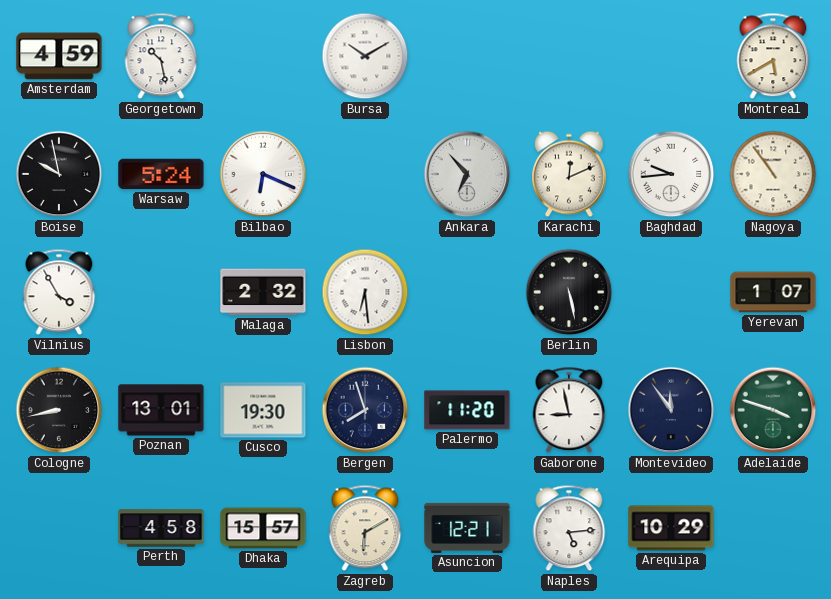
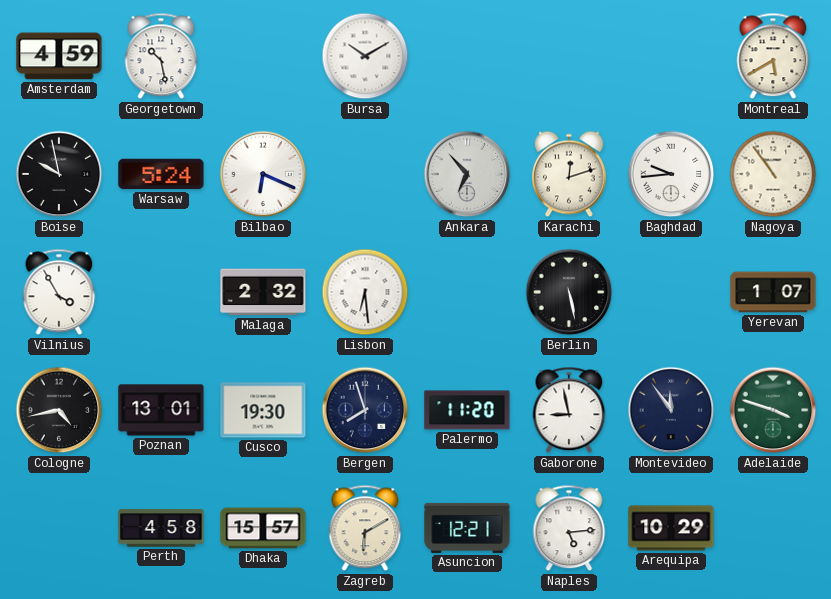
Karachi: 12:11 -> 12:12 (570, 174)
Cologne: 8:43 -> 4:43 (59, 410)
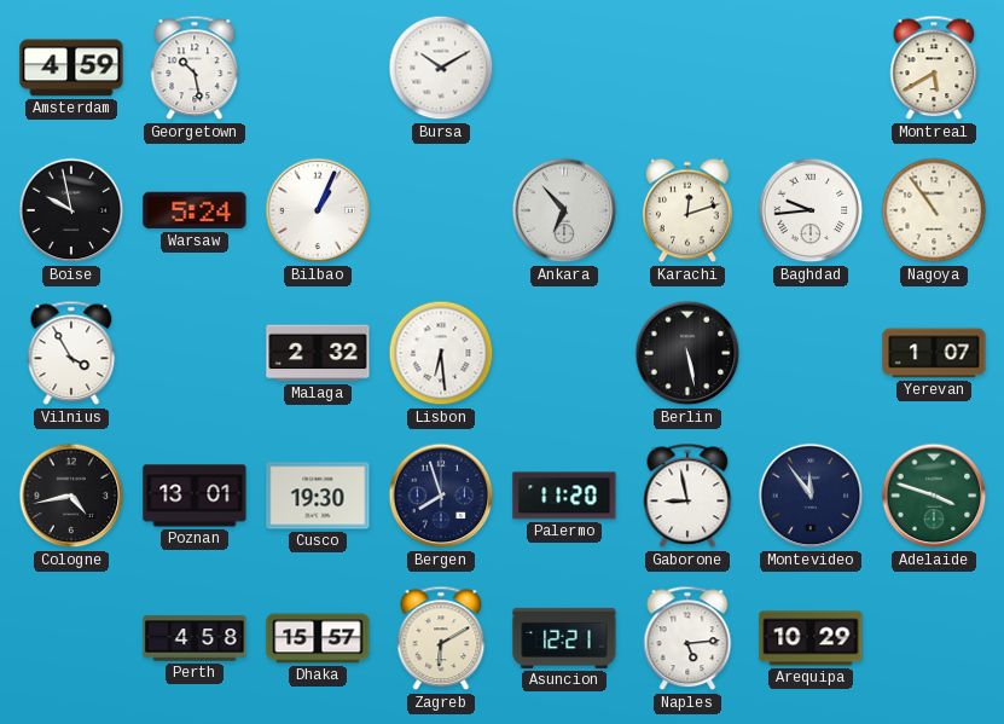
Bilbao: 6:19 -> 1:04 (318, 210)
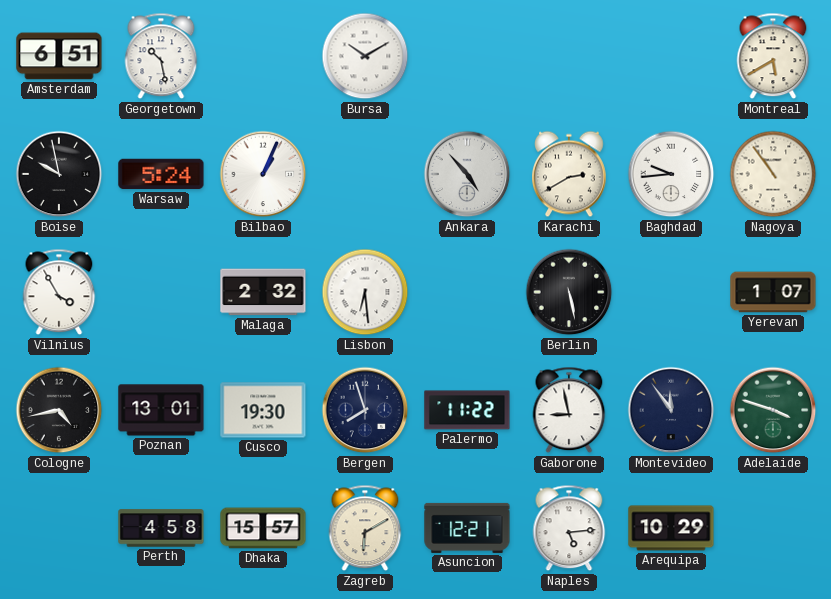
Amsterdam: 4:59 -> 6:51 (59, 56)
Ankara: 6:53 -> 4:53 (467, 174)
Karachi: 12:12 -> 2:40 (570, 174)
Palermo: 11:20 -> 11:22 (467, 410)
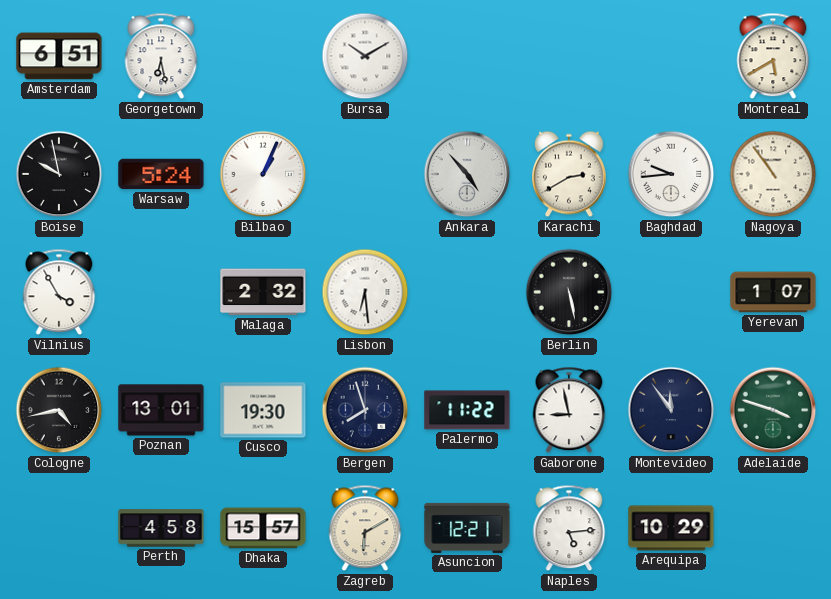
Georgetown: 10:28 -> 6:28 (161, 56)
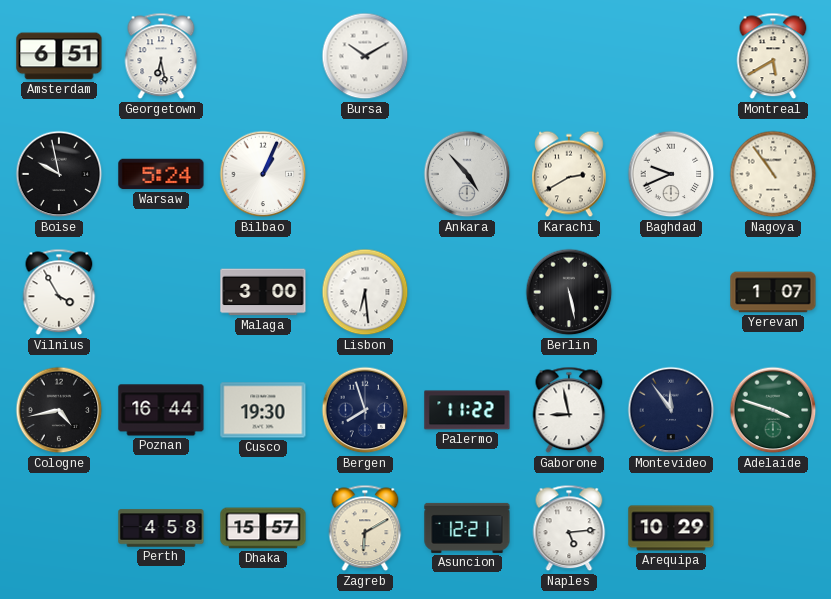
Baghdad: 9:44 -> 9:41 (671, 174)
Malaga: 2:32 -> 3:00 (263, 292)
Poznan: 13:01 -> 16:44 (161, 410)
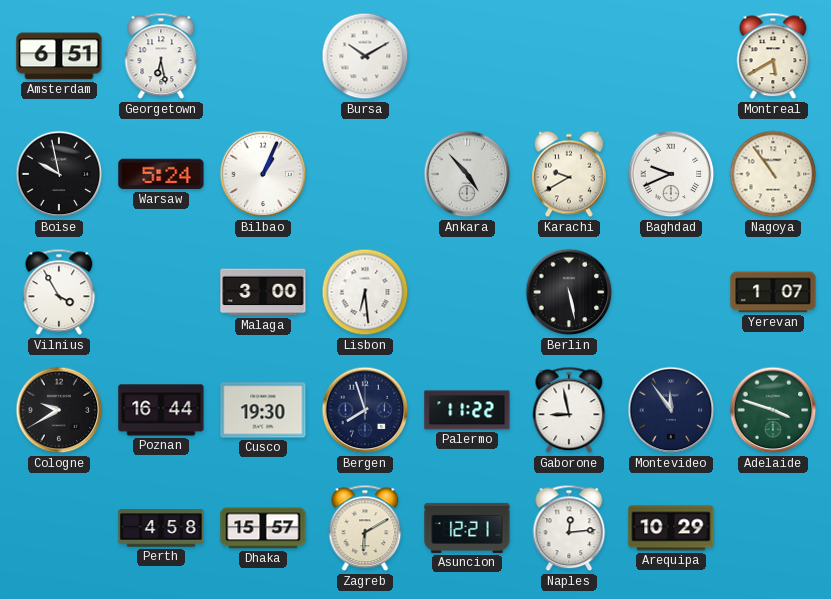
Karachi: 2:40 -> 9:40 (570, 174)
Cologne: 4:43 -> 9:40 (59, 410)
Naples: 5:14 -> 12:14 (569, 528)
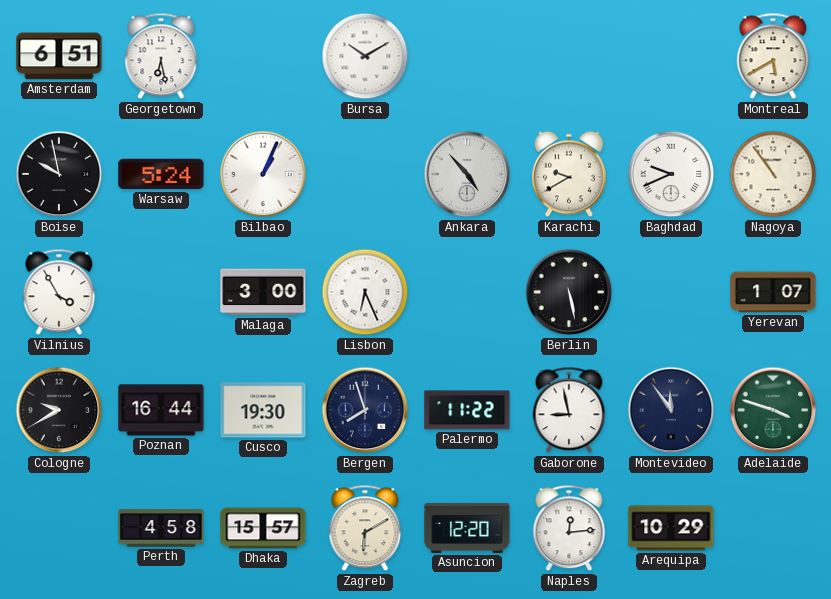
Lisbon: 6:29 -> 6:26 (365, 292)
Asuncion: 12:21 -> 12:20 (467, 528)
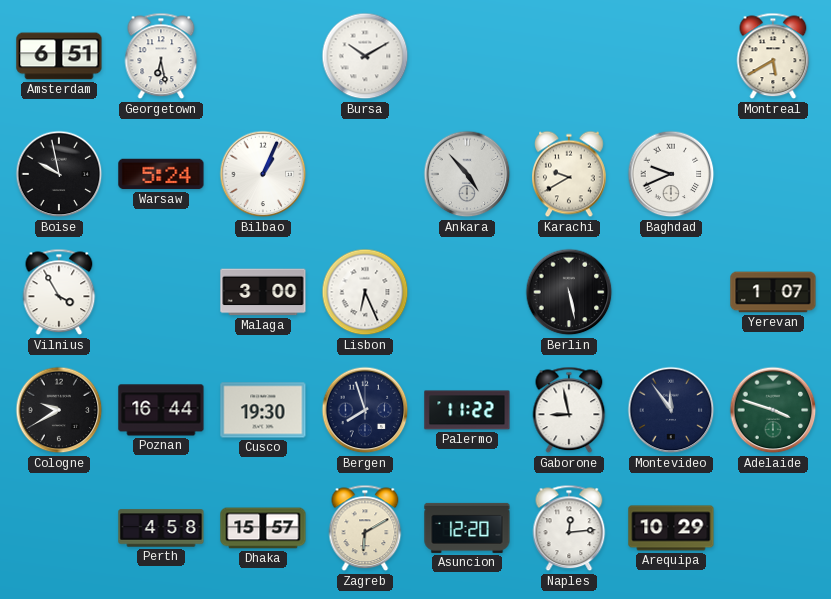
Nagoya: 10:54 -> none (773, 174)
